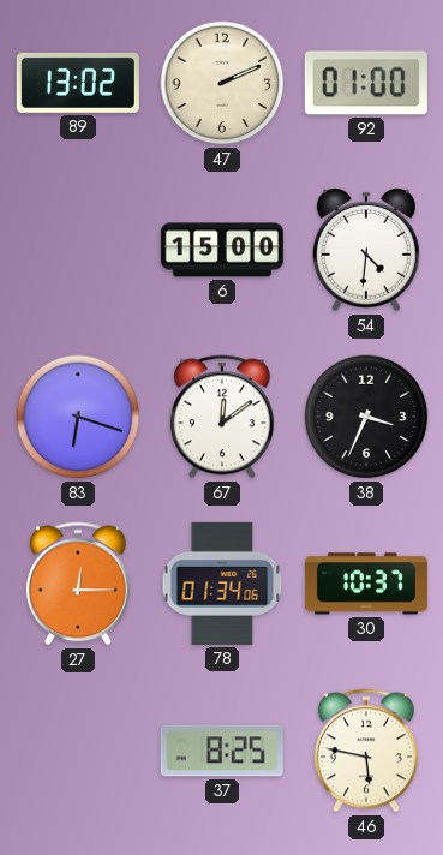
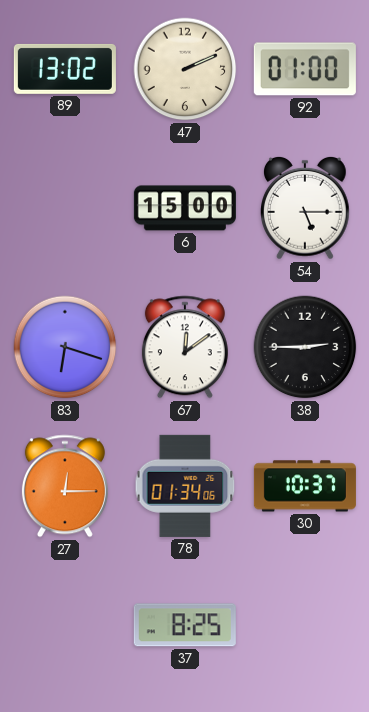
54: 4:31 -> 5:15 (306, 208)
38: 3:34 -> 2:45 (305, 347)
46: 5:47 -> none (366, 751)
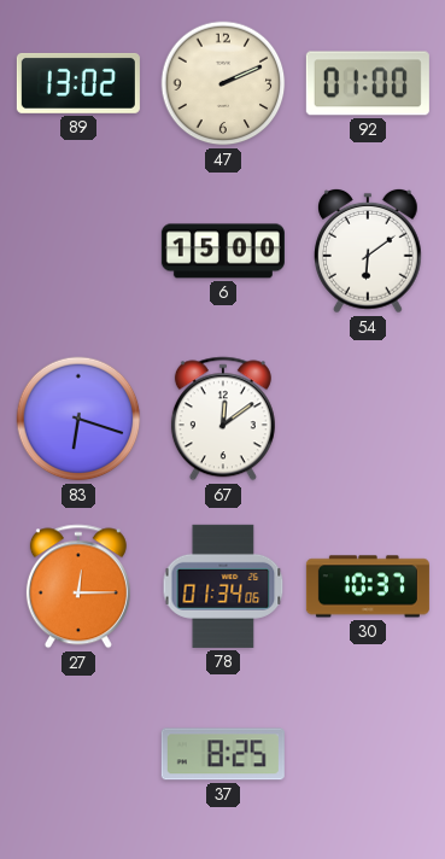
54: 5:15 -> 6:09 (369, 251)
38: 2:45 -> none (305, 347)
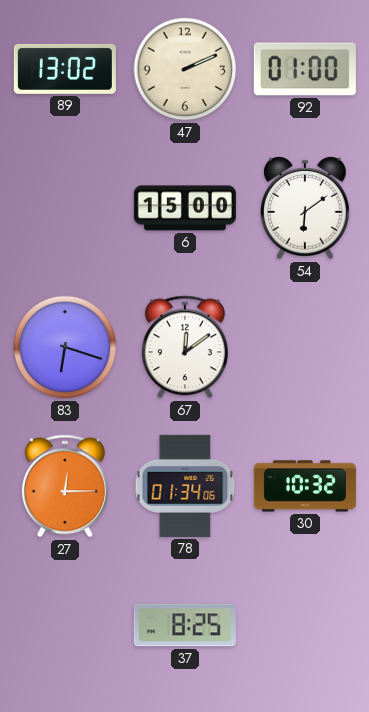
30: 10:37 -> 10:32 (305, 486)
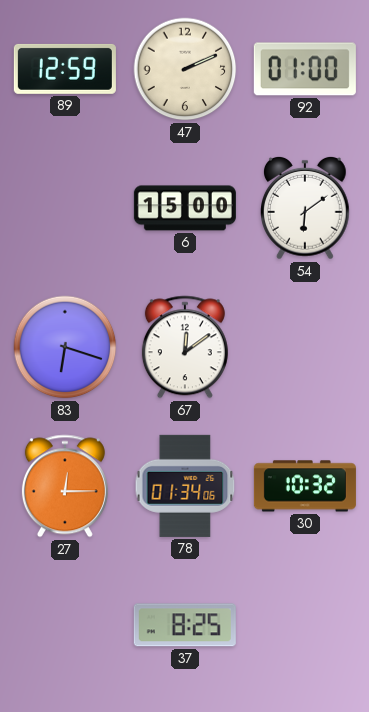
89: 13:02 -> 12:59 (65, 69)
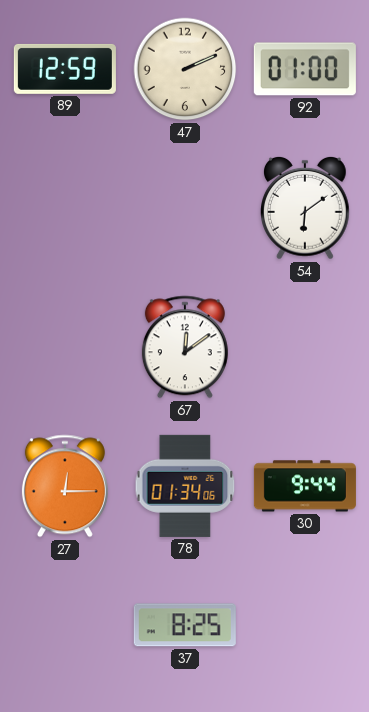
6: 15:00 -> none (185, 208)
83: 6:18 -> none (65, 347)
30: 10:32 -> 9:44 (305, 486)
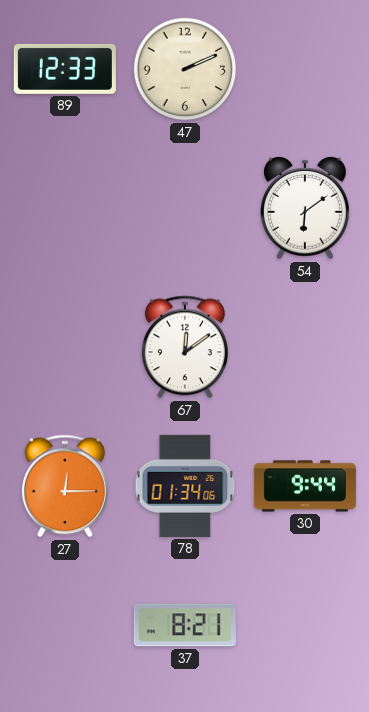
89: 12:59 -> 12:33 (65, 69)
92: 01:00 -> none (305, 69)
37: 8:25 -> 8:21 (185, 625)
